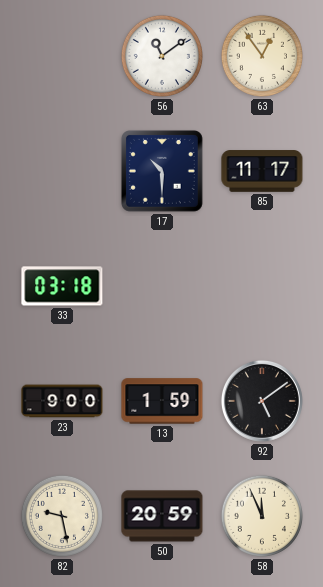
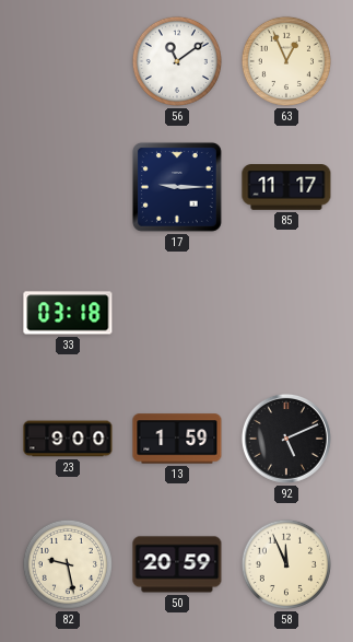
63: 12:54 -> 12:56 (286, 61)
17: 10:30 -> 9:15 (177, 187)
92: 5:09 -> 5:11 (286, 439)
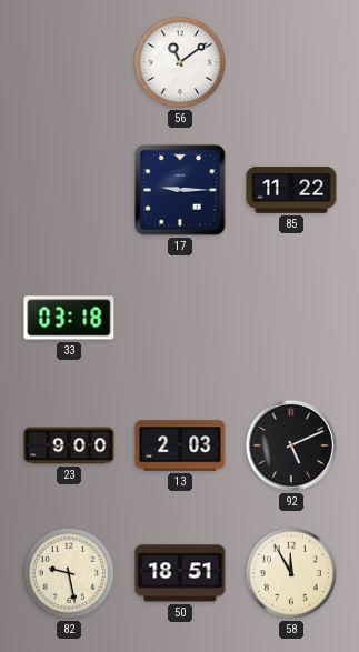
63: 12:56 -> none (286, 61)
85: 11:17 -> 11:22 (291, 190)
13: 1:59 -> 2:03 (180, 445)
50: 20:59 -> 18:51 (180, 573)
58: 11:56 -> 11:55 (291, 573)
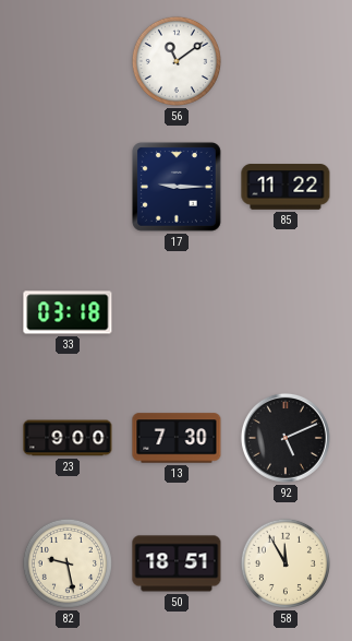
13: 2:03 -> 7:30 (177, 438)
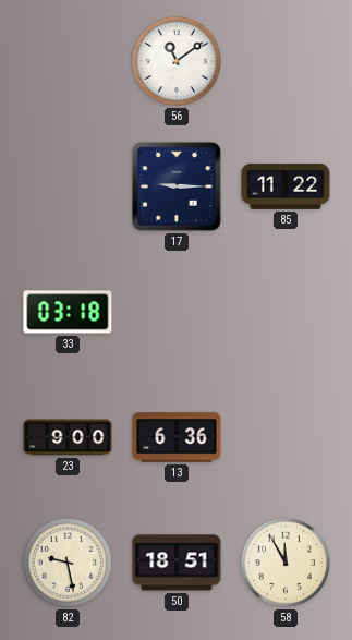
13: 7:30 -> 6:36 (177, 437)
92: 5:11 -> none (286, 438)
